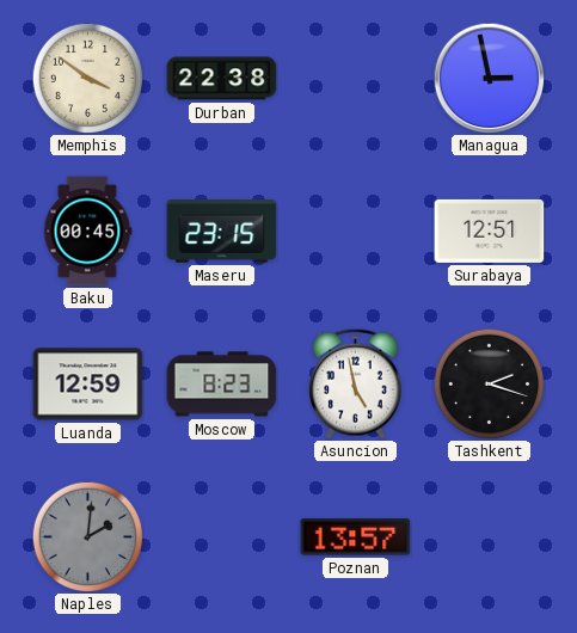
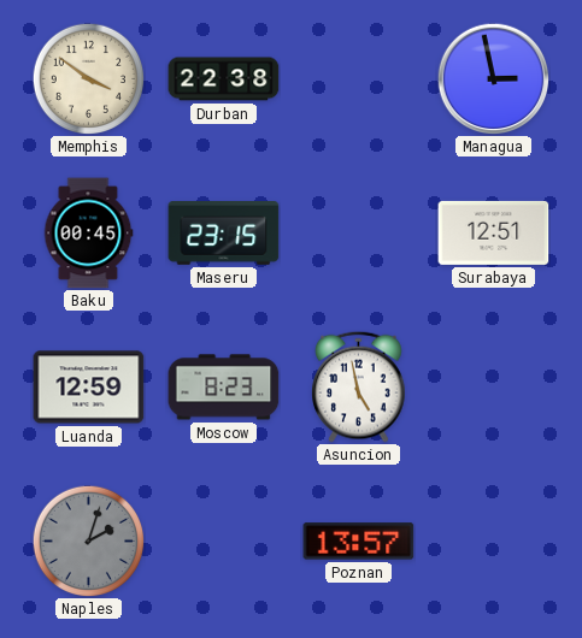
Tashkent: 2:18 -> none (489, 383)
Naples: 2:01 -> 2:03 (88, 540)
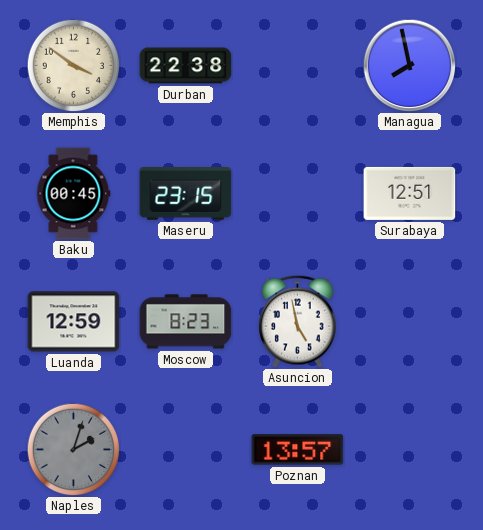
Managua: 2:58 -> 7:58 (409, 65)
